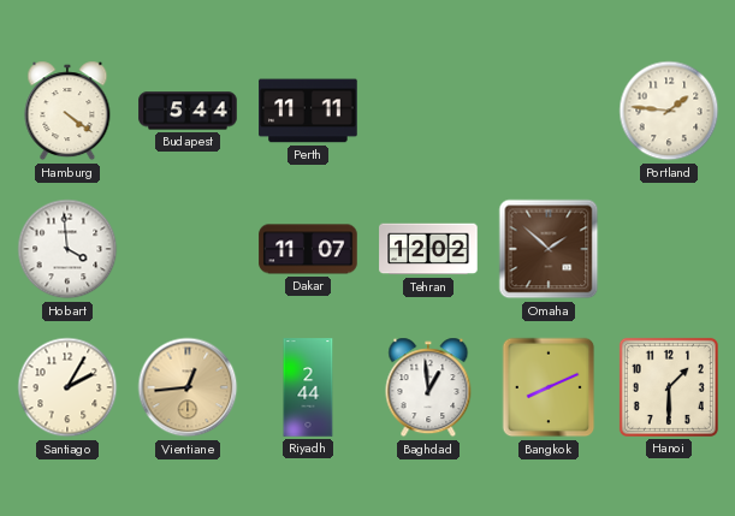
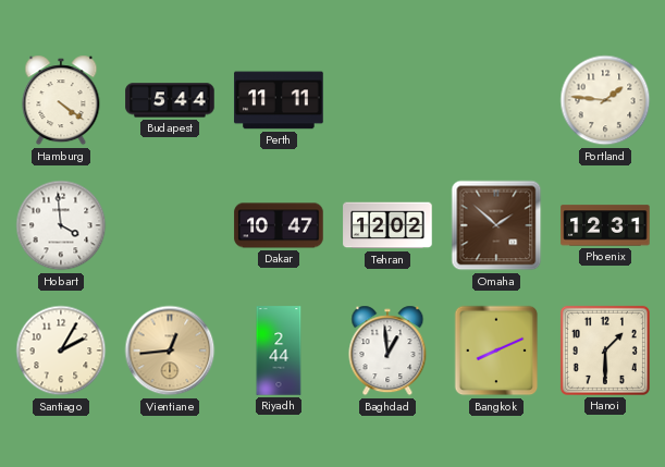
Dakar: 11:07 -> 10:47 (279, 225)
Phoenix: none -> 12:31 (605, 225)
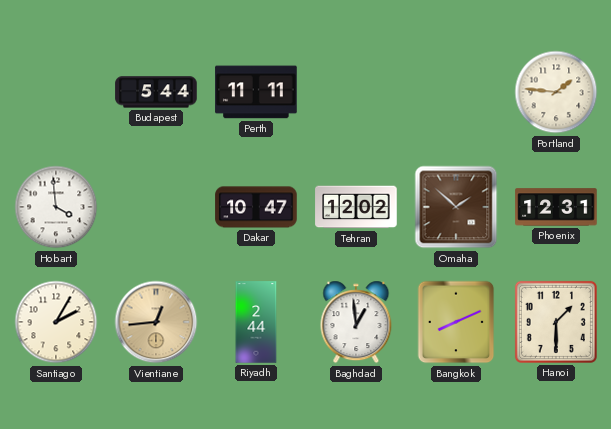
Hamburg: 4:21 -> none (61, 100)
